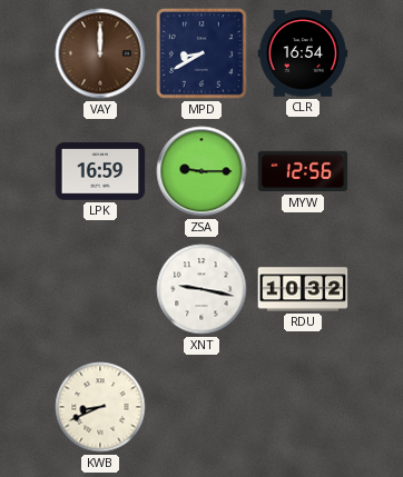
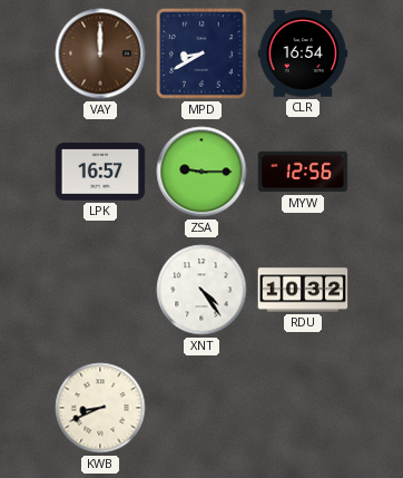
LPK: 16:59 -> 16:57 (100, 172)
XNT: 9:17 -> 4:24 (202, 290)
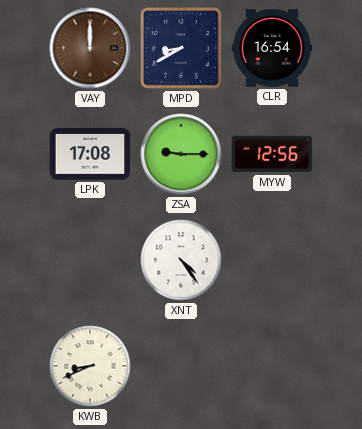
LPK: 16:57 -> 17:08 (90, 154)
RDU: 10:32 -> none (303, 290)
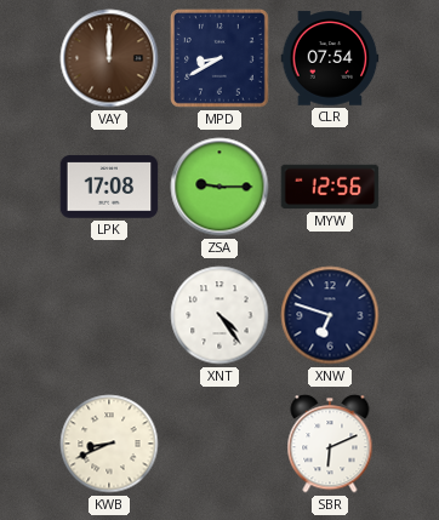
CLR: 16:54 -> 07:54 (330, 58)
XNW: none -> 6:48 (330, 315)
SBR: none -> 6:11 (330, 444)
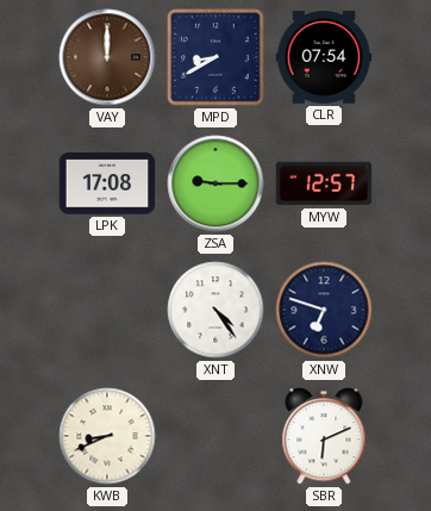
MYW: 12:56 -> 12:57 (324, 183)
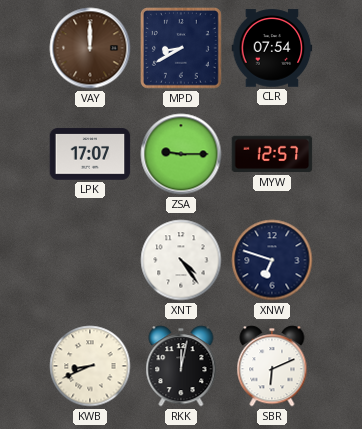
LPK: 17:08 -> 17:07 (90, 154)
RKK: none -> 12:02 (181, 366)
